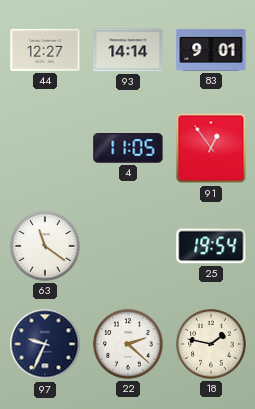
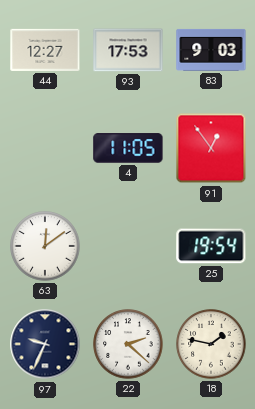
93: 14:14 -> 17:53 (128, 50)
83: 9:01 -> 9:03 (211, 50)
63: 11:21 -> 12:09 (45, 246)
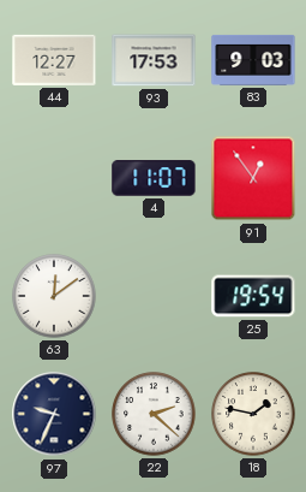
4: 11:05 -> 11:07 (154, 178)
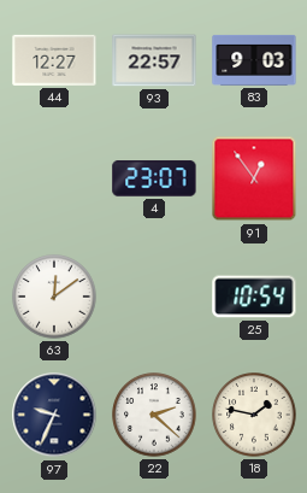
93: 17:53 -> 22:57 (154, 60)
4: 11:07 -> 23:07 (154, 178)
25: 19:54 -> 10:54 (254, 297)
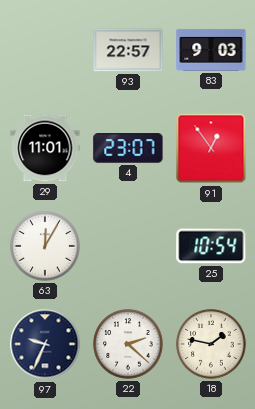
44: 12:27 -> none (54, 60)
29: none -> 11:01 (45, 148)
63: 12:09 -> 12:05 (45, 246)
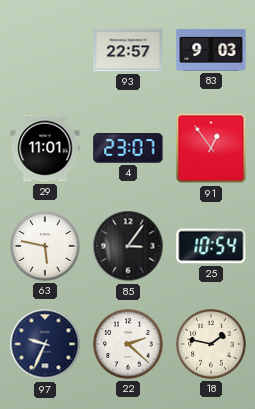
63: 12:05 -> 5:47 (45, 246)
85: none -> 3:06 (128, 246)
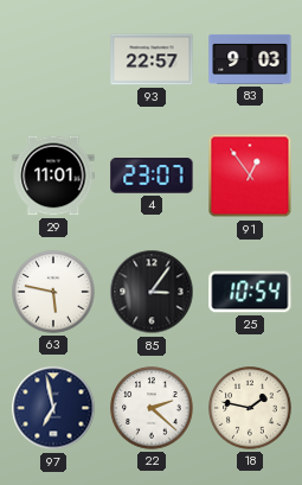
97: 9:34 -> 6:58 (53, 408)
